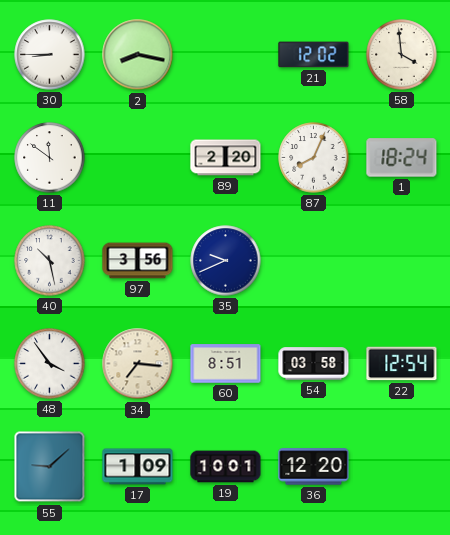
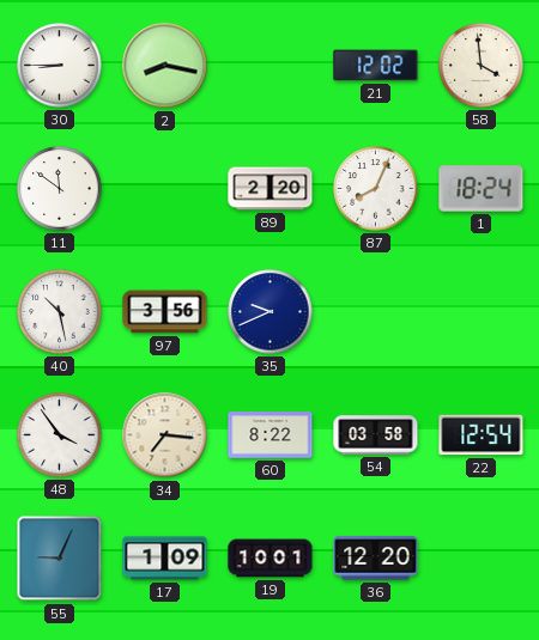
60: 8:51 -> 8:22 (271, 435)
55: 9:08 -> 9:04 (60, 559)
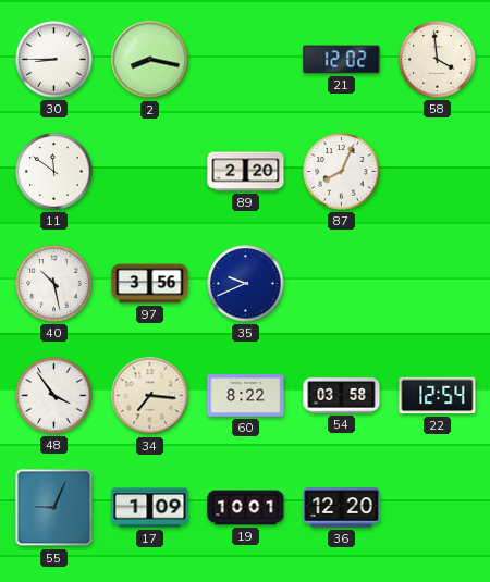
1: 18:24 -> none (482, 189)
